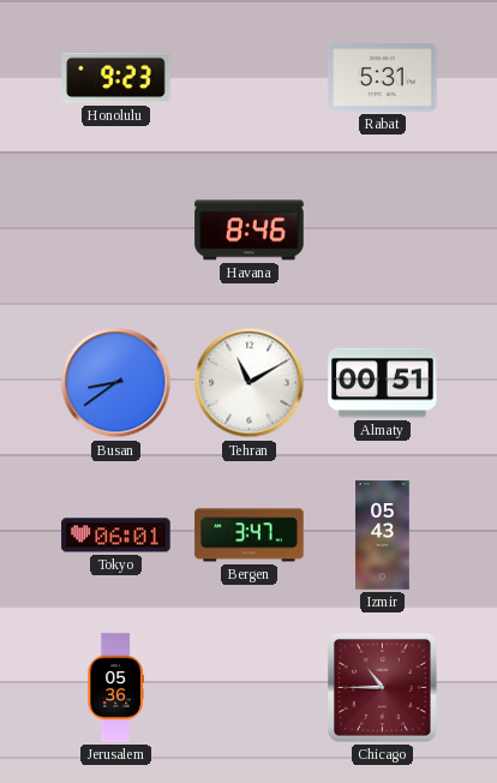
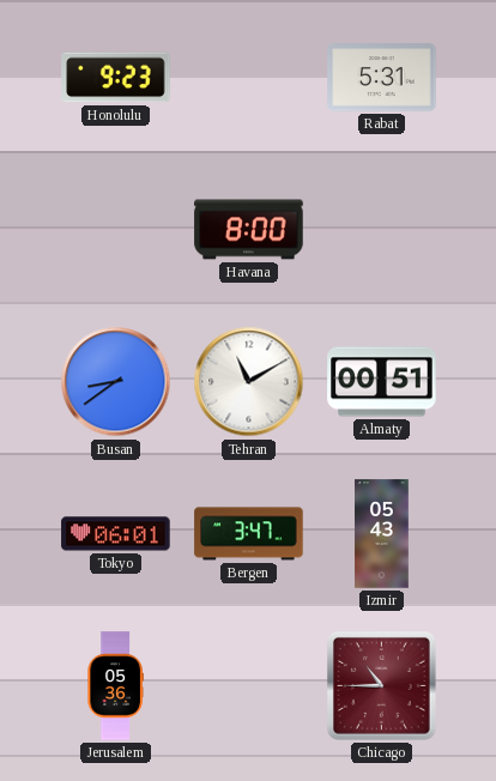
Havana: 8:46 -> 8:00 (249, 230)
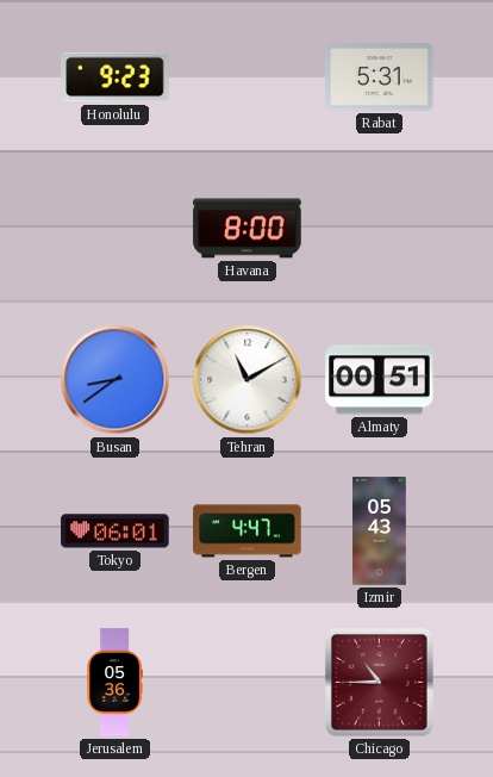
Bergen: 3:47 -> 4:47 (248, 532)
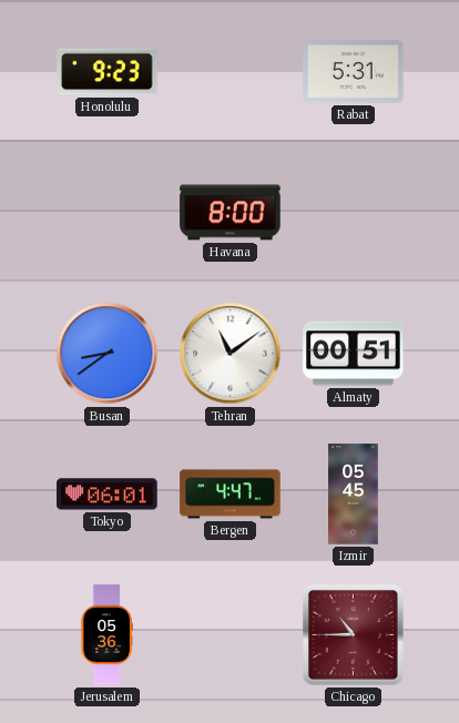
Tehran: 11:10 -> 11:09 (231, 354)
Izmir: 05:43 -> 05:45 (354, 495)
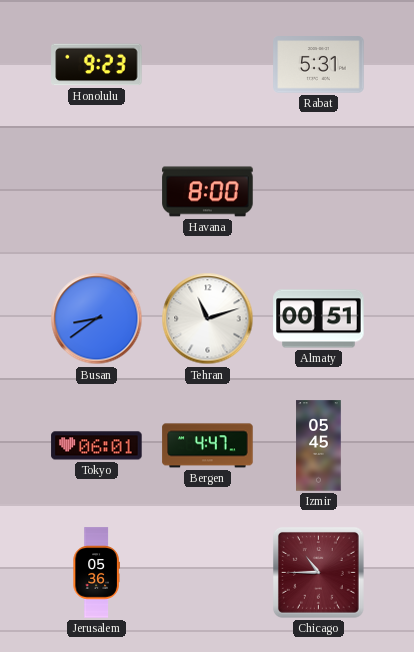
Tehran: 11:09 -> 11:12 (208, 319)
